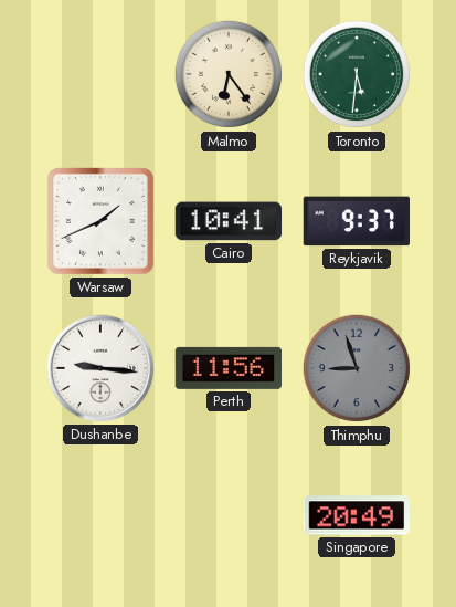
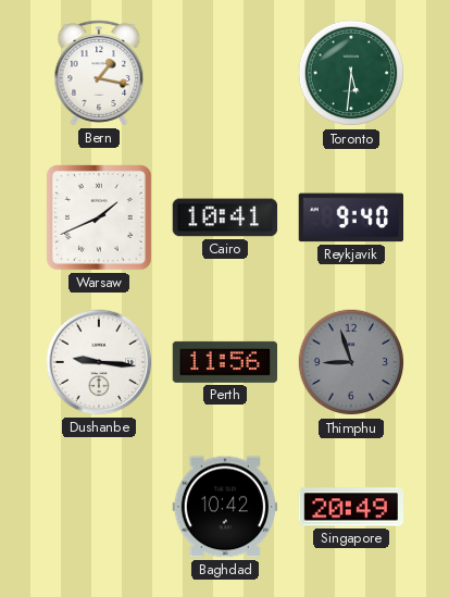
Bern: none -> 1:17 (99, 73)
Malmo: 6:24 -> none (229, 74)
Reykjavik: 9:37 -> 9:40 (350, 217)
Baghdad: none -> 10:42 (225, 507)
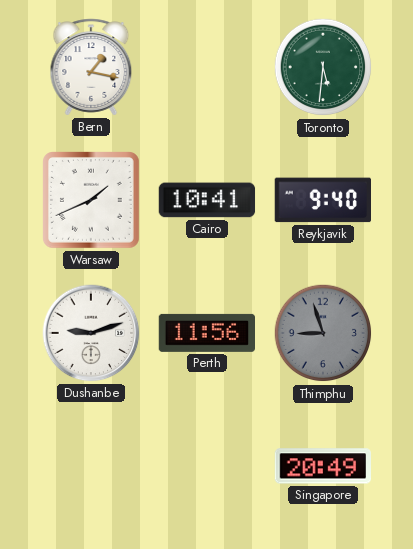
Dushanbe: 9:16 -> 9:12 (91, 333)
Baghdad: 10:42 -> none (225, 507)
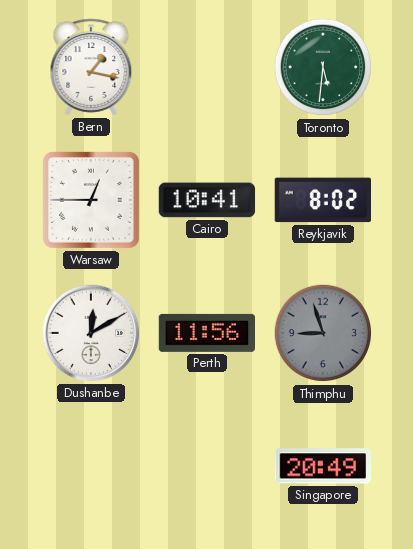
Warsaw: 1:41 -> 12:45 (92, 201)
Reykjavik: 9:40 -> 8:02 (322, 200)
Dushanbe: 9:12 -> 12:10 (91, 333)
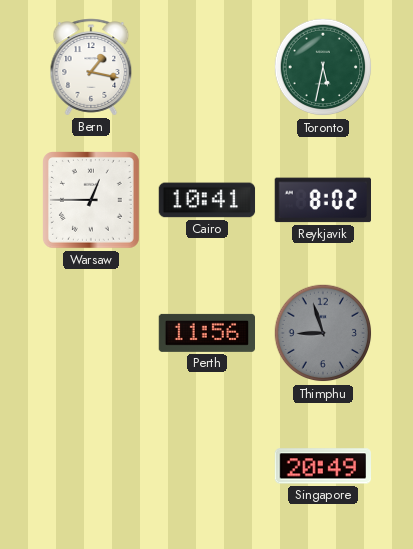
Toronto: 5:31 -> 5:32 (323, 67)
Dushanbe: 12:10 -> none (91, 333)
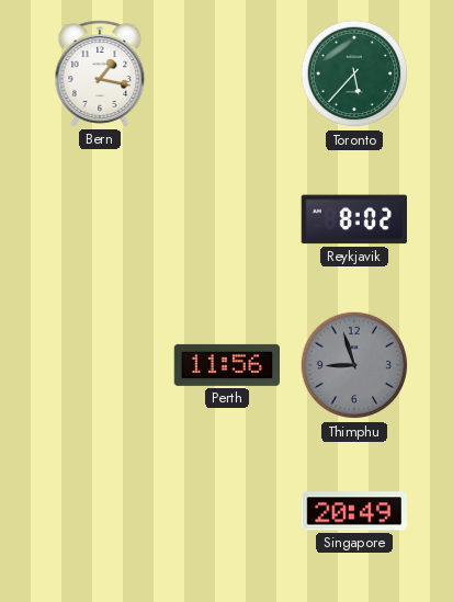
Toronto: 5:32 -> 5:37 (354, 73)
Warsaw: 12:45 -> none (92, 201)
Cairo: 10:41 -> none (207, 200)
